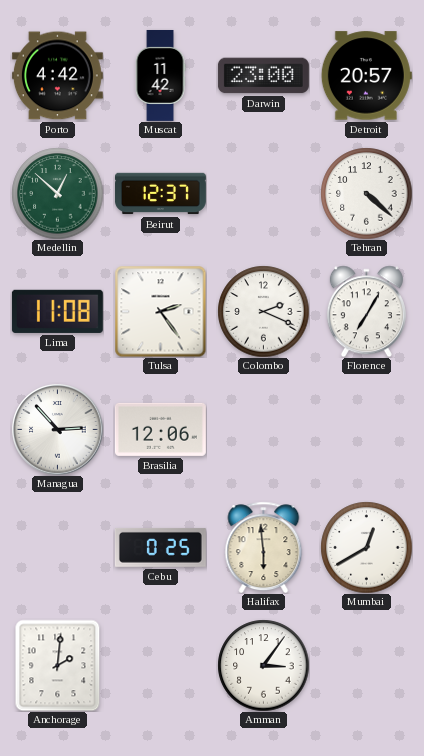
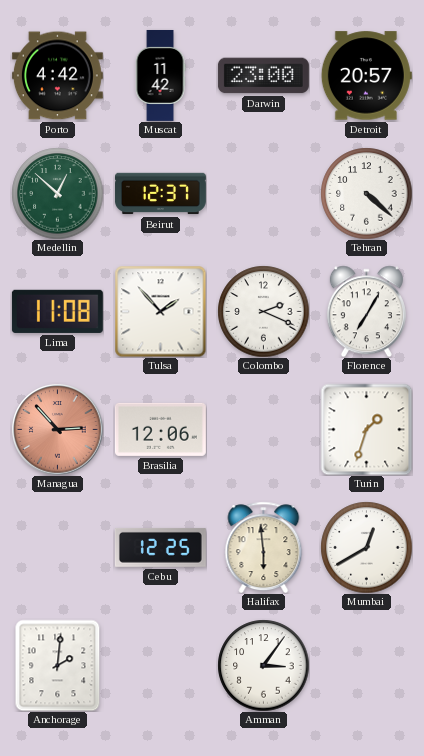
Tulsa: 2:24 -> 1:53 (160, 311)
Managua dial: white -> salmon (57, 429)
Turin: none -> 1:33 (366, 429)
Cebu: 0:25 -> 12:25 (160, 547)
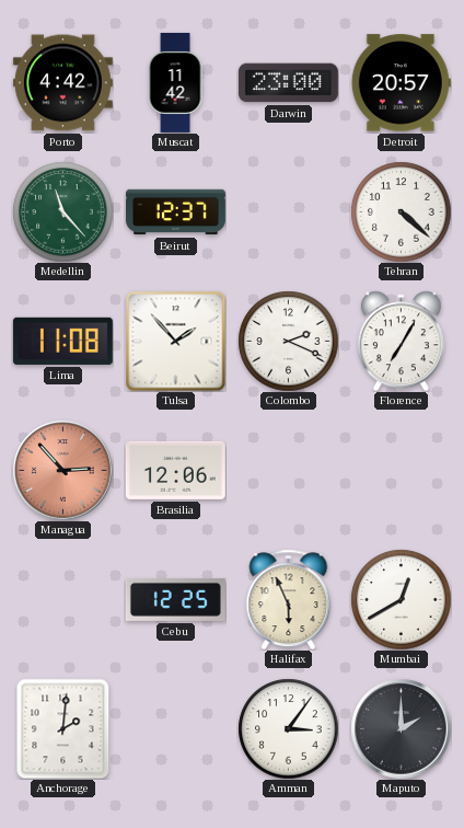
Medellin: 12:52 -> 11:23 (62, 211)
Turin: 1:33 -> none (366, 429)
Halifax: 5:59 -> 5:56 (289, 599)
Maputo: none -> 2:00 (401, 728)
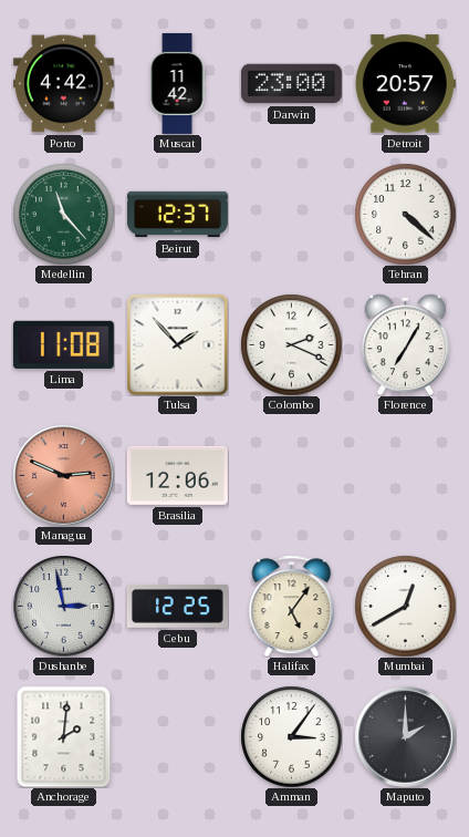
Managua: 2:53 -> 2:49 (63, 475)
Dushanbe: none -> 2:58 (63, 606)
Halifax: 5:56 -> 5:06 (292, 606)
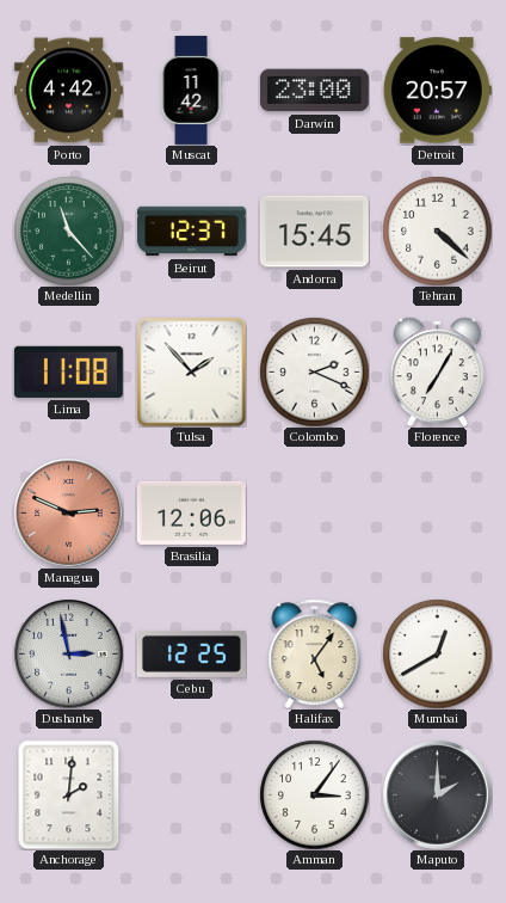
Andorra: none -> 15:45 (314, 232)
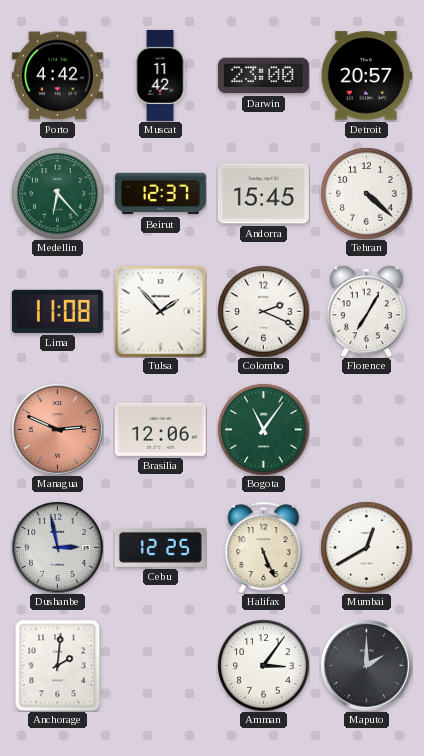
Medellin: 11:23 -> 6:23 (57, 193)
Bogota: none -> 11:06 (263, 429)
Halifax: 5:06 -> 5:26 (264, 547)
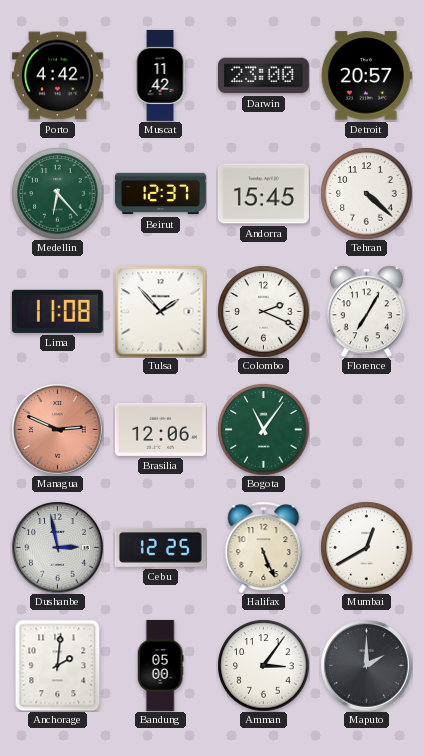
Bandung: none -> 05:00 (160, 665)
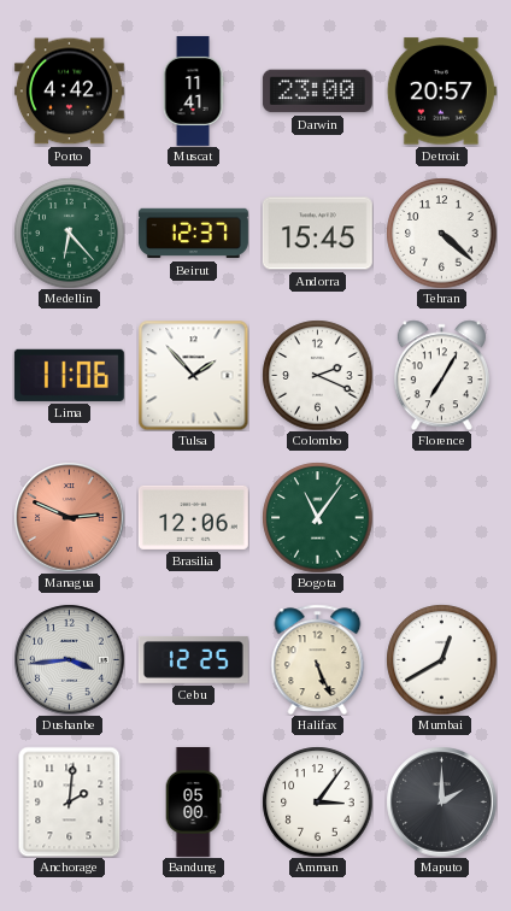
Muscat: 11:42 -> 11:41 (193, 90)
Lima: 11:08 -> 11:06 (69, 375)
Dushanbe: 2:58 -> 3:44 (69, 659)
